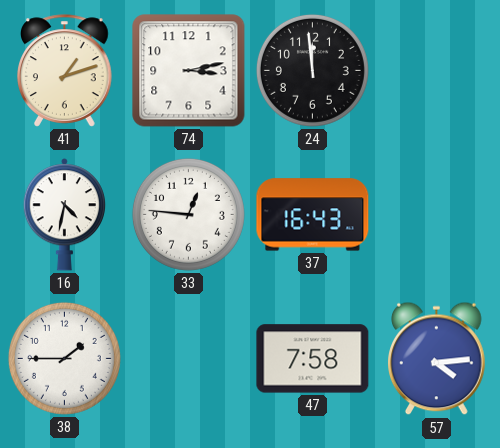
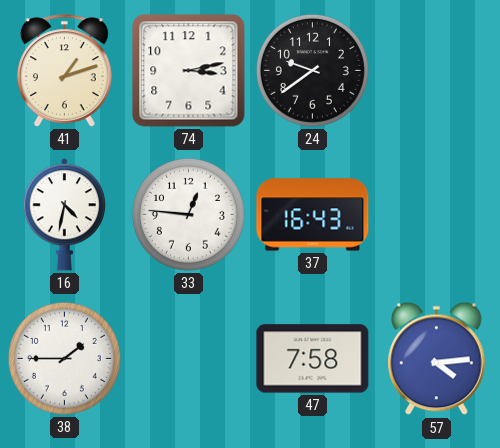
24: 11:59 -> 9:39 (312, 70)
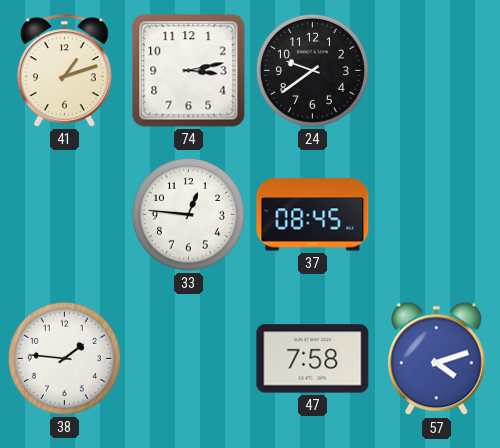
16: 4:32 -> none (64, 215)
37: 16:43 -> 08:45 (313, 215)
38: 1:45 -> 1:46 (64, 358)
57: 4:14 -> 4:12 (437, 359)
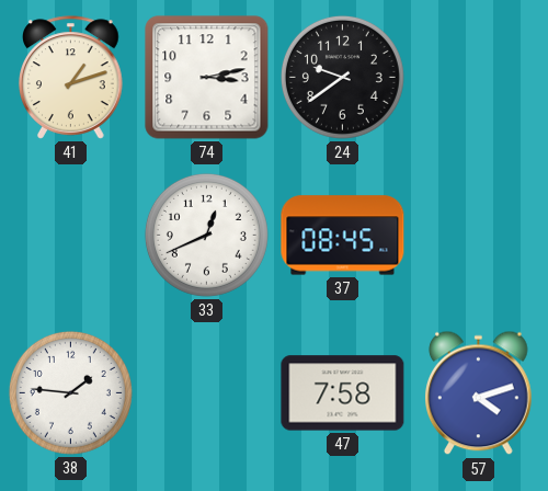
33: 12:46 -> 12:41 (206, 235)
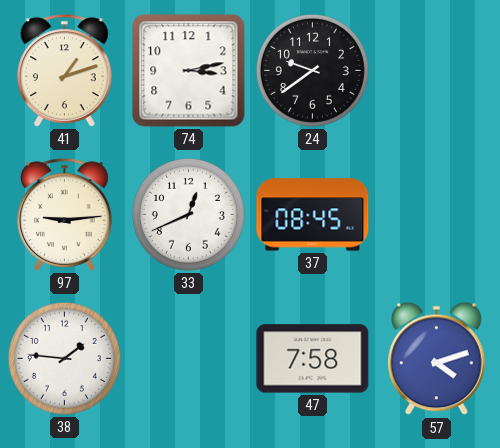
97: none -> 9:14 (65, 215)
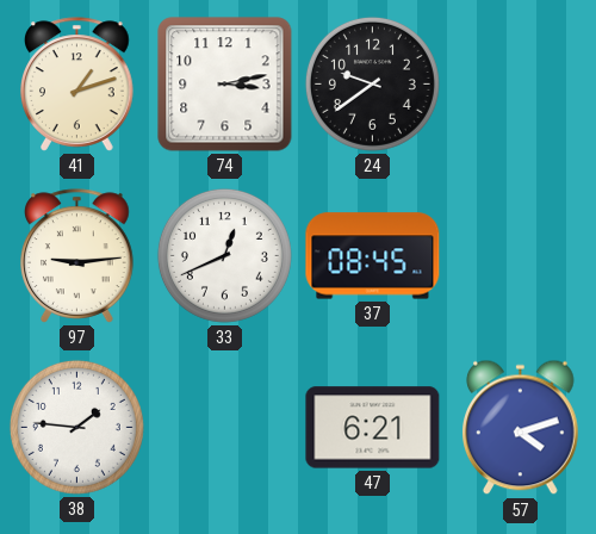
47: 7:58 -> 6:21 (373, 428)
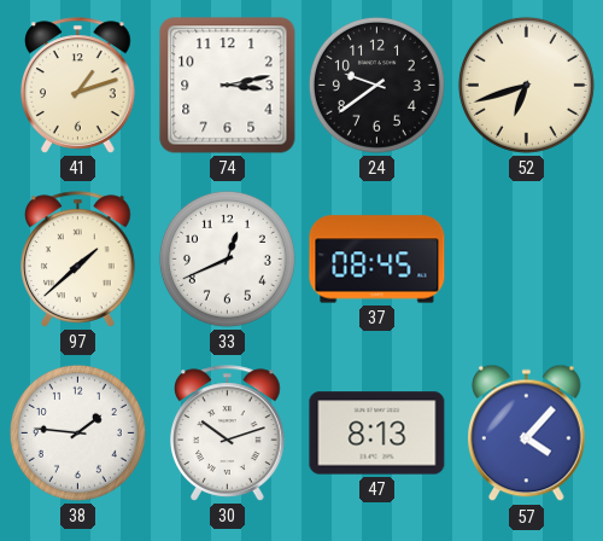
52: none -> 6:42 (526, 85)
97: 9:14 -> 1:38 (78, 260)
30: none -> 10:12 (228, 434)
47: 6:21 -> 8:13 (377, 434)
57: 4:12 -> 4:07 (527, 434)
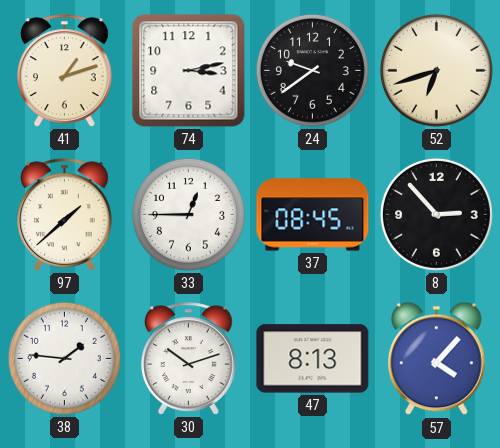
33: 12:41 -> 12:45 (188, 214)
8: none -> 2:53 (436, 214)
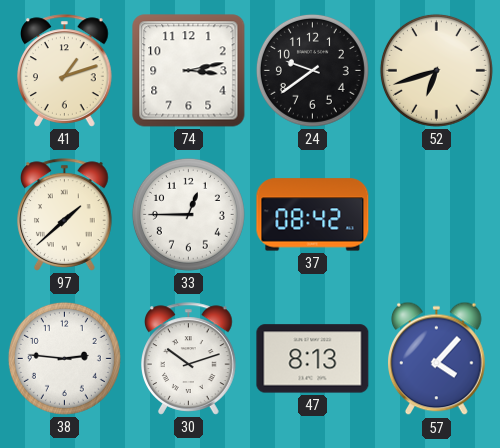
37: 08:45 -> 08:42 (313, 215)
8: 2:53 -> none (436, 214)
38: 1:46 -> 2:46 (64, 358)
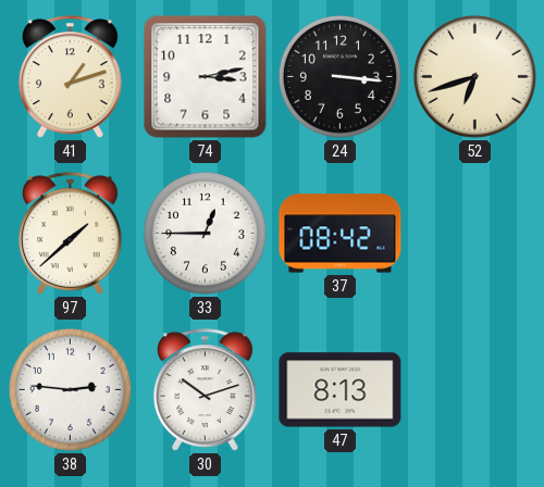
24: 9:39 -> 3:16 (339, 76)
57: 4:07 -> none (437, 359)
